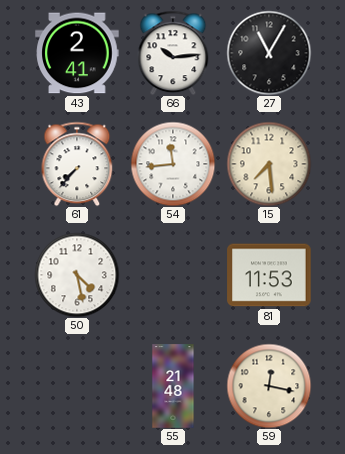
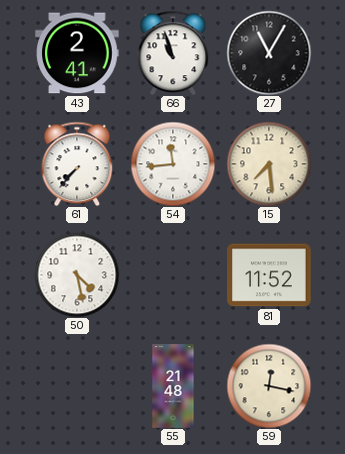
66: 10:14 -> 10:57 (173, 53)
81: 11:53 -> 11:52 (269, 275)
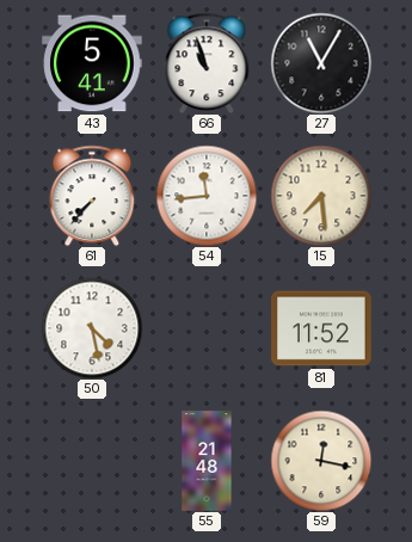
43: 2:41 -> 5:41 (92, 63)
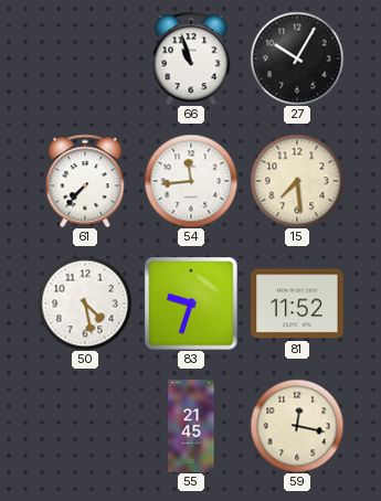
43: 5:41 -> none (92, 63)
27: 11:05 -> 10:05 (297, 58)
83: none -> 9:33 (191, 303)
55: 21:48 -> 21:45 (191, 426)
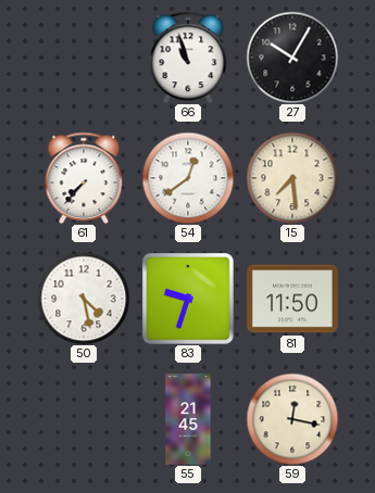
54: 11:44 -> 12:39 (188, 178)
81: 11:52 -> 11:50 (292, 299)
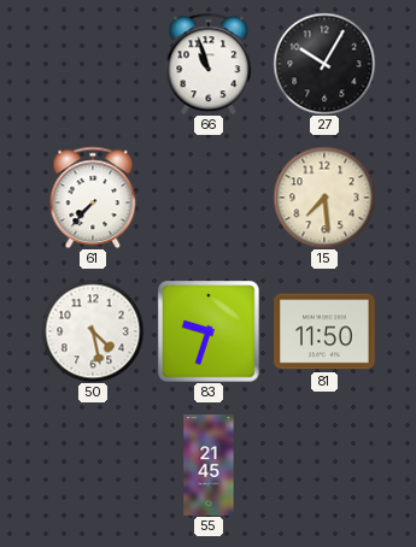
54: 12:39 -> none (188, 178)
59: 12:17 -> none (292, 419)
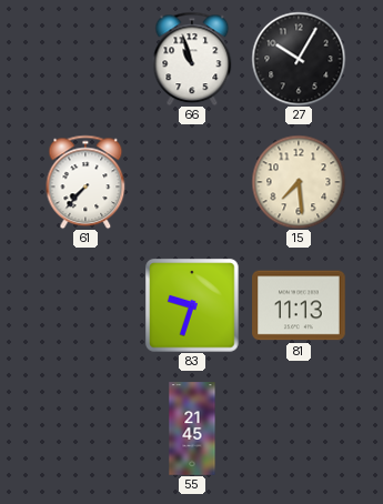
50: 4:28 -> none (93, 331)
81: 11:50 -> 11:13 (299, 305)
